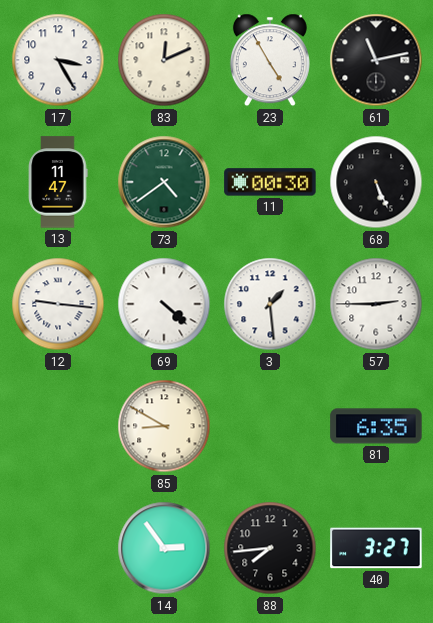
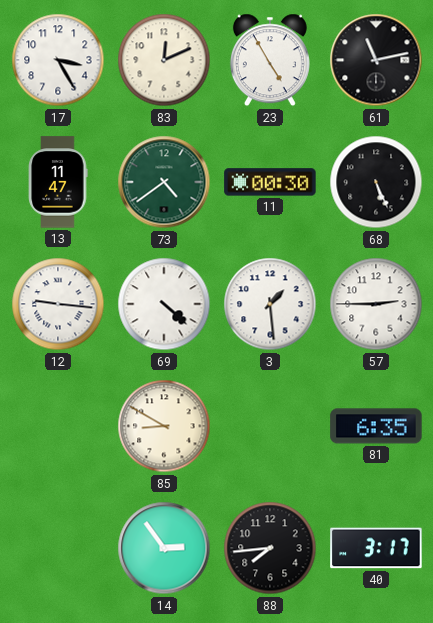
40: 3:27 -> 3:17 (376, 548)
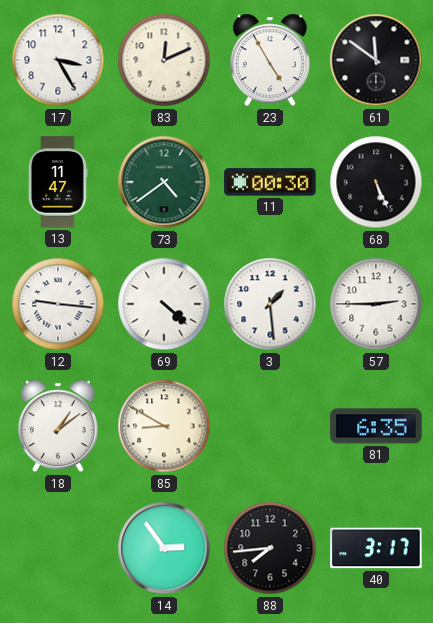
61: 11:13 -> 11:51 (376, 60)
18: none -> 1:09 (58, 426)
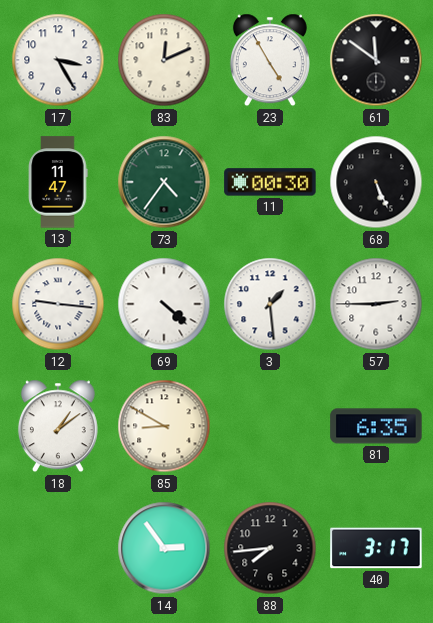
73: 4:39 -> 4:36 (164, 182)
